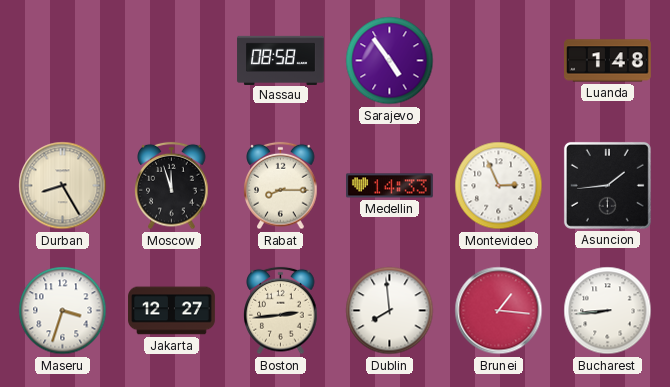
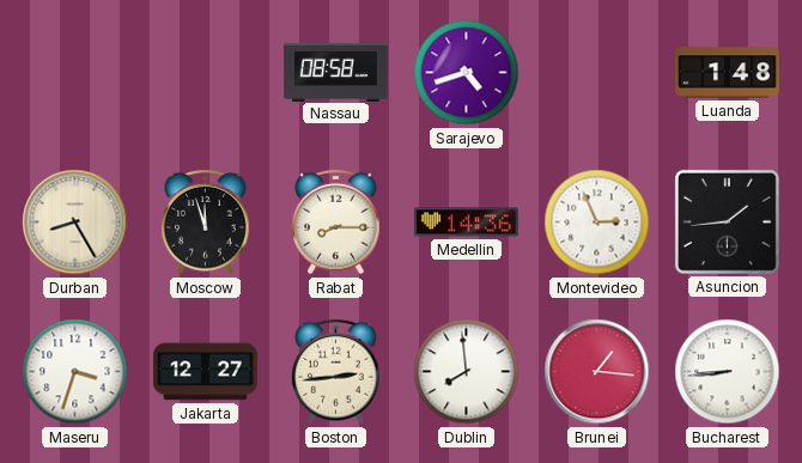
Sarajevo: 4:54 -> 4:42 (467, 73)
Medellin: 14:33 -> 14:36 (467, 223)
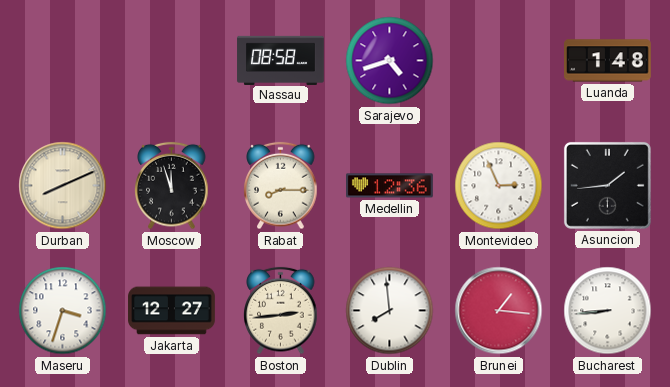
Durban: 8:25 -> 8:11 (63, 186)
Medellin: 14:36 -> 12:36 (390, 186)
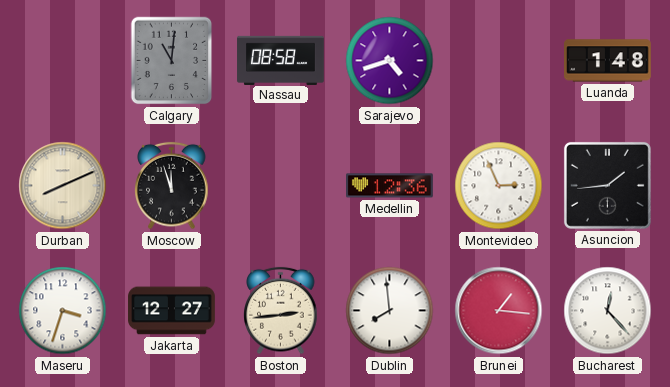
Calgary: none -> 11:01 (172, 61)
Rabat: 8:15 -> none (281, 186)
Bucharest: 8:44 -> 12:23 (608, 311)
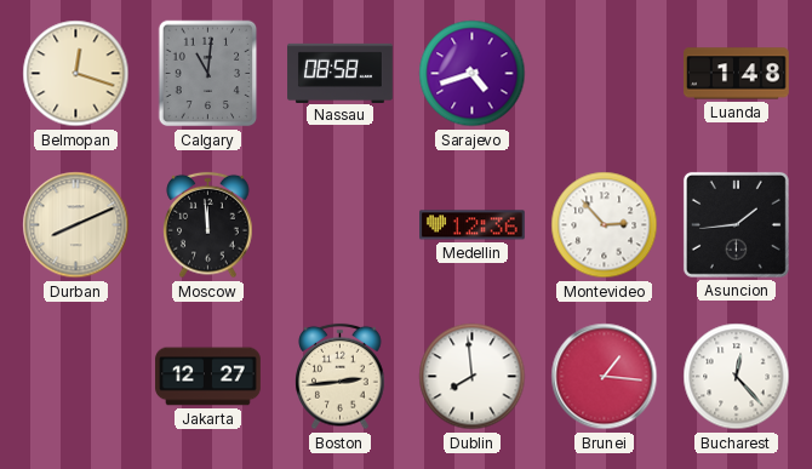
Belmopan: none -> 12:18 (76, 74)
Moscow: 11:57 -> 11:59 (208, 225)
Montevideo: 2:56 -> 2:53 (605, 225)
Maseru: 3:33 -> none (63, 311)
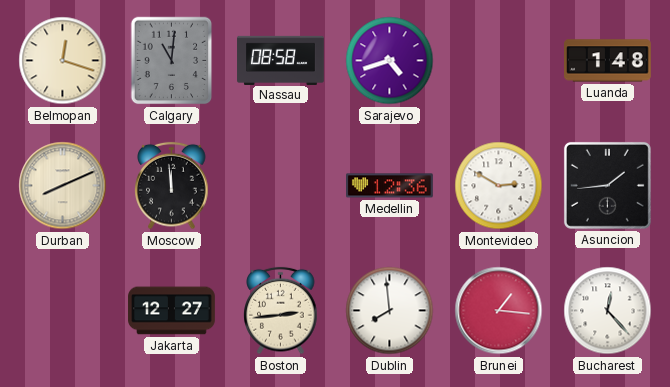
Montevideo: 2:53 -> 2:50 (499, 186)
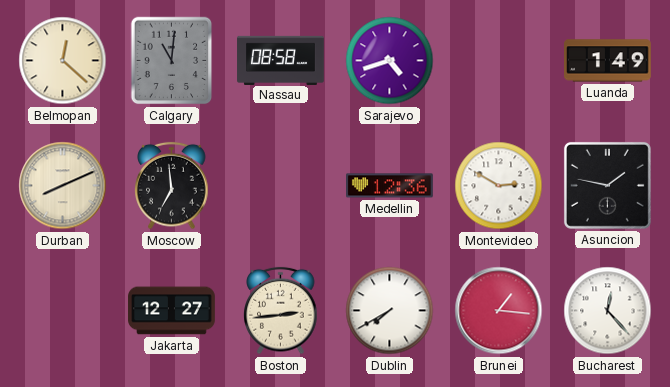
Belmopan: 12:18 -> 12:22 (63, 61)
Luanda: 1:48 -> 1:49 (608, 61)
Moscow: 11:59 -> 6:59 (172, 186)
Asuncion: 1:44 -> 1:47 (607, 185)
Dublin: 7:59 -> 7:40 (390, 311)
